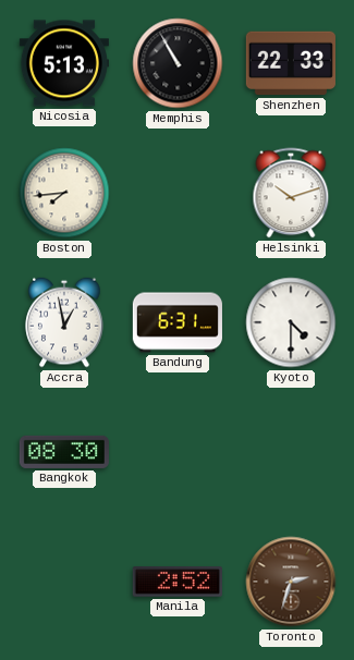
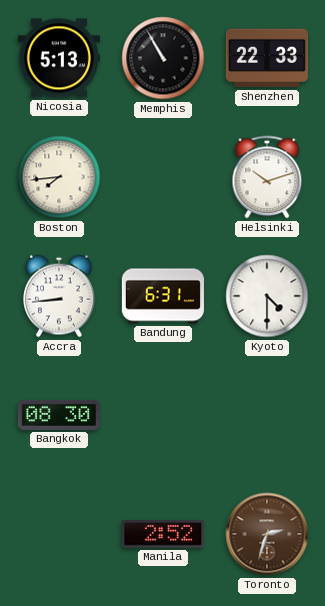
Accra: 12:58 -> 8:44 (59, 296)
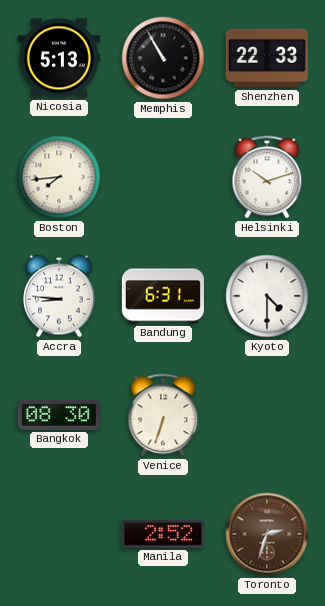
Accra: 8:44 -> 8:46 (59, 296)
Venice: none -> 6:33 (163, 415)
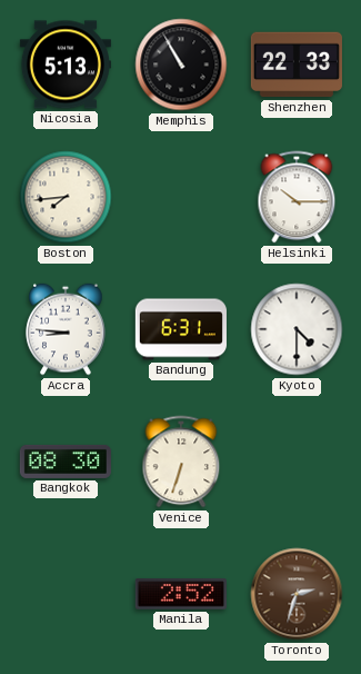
Helsinki: 10:12 -> 10:15 (297, 197)
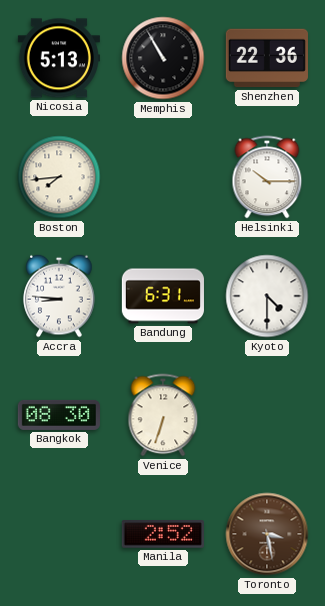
Shenzhen: 22:33 -> 22:36 (267, 58)
Toronto: 2:33 -> 3:28 (267, 534)
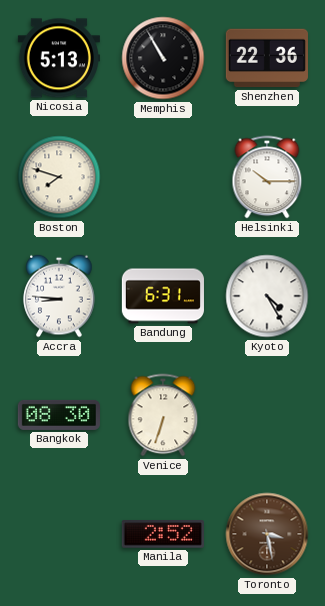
Boston: 7:44 -> 7:48 (59, 177)
Kyoto: 4:30 -> 4:25 (267, 296)
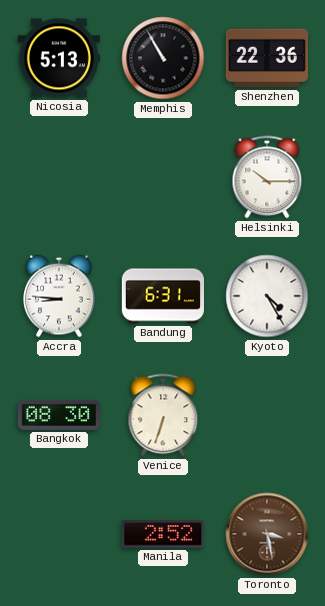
Boston: 7:48 -> none (59, 177)
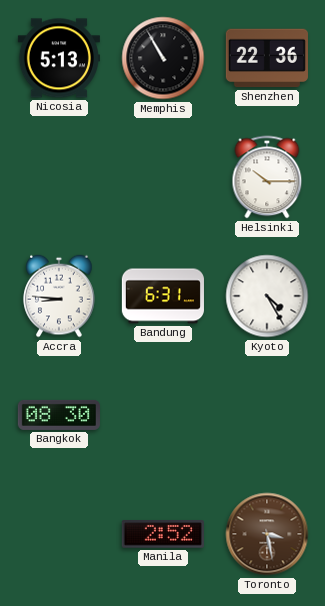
Venice: 6:33 -> none (163, 415)
